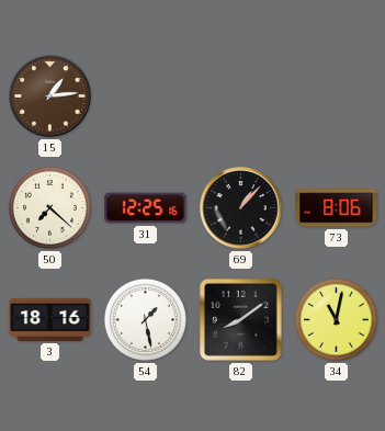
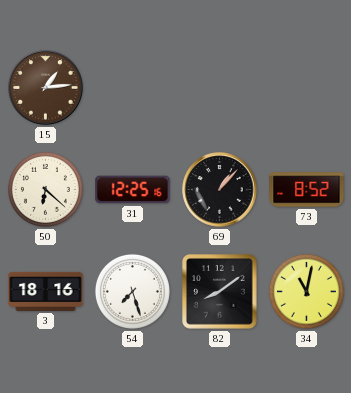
50: 7:22 -> 6:22 (45, 189)
73: 8:06 -> 8:52 (307, 190)
54: 1:28 -> 7:27 (132, 291)
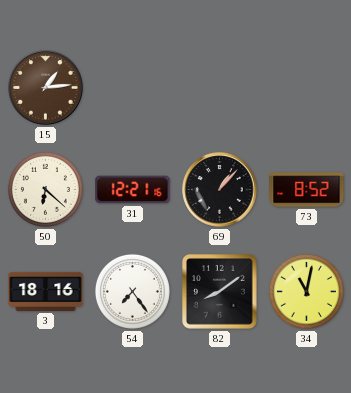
31: 12:25 -> 12:21 (133, 190)
54: 7:27 -> 7:24 (132, 291)
